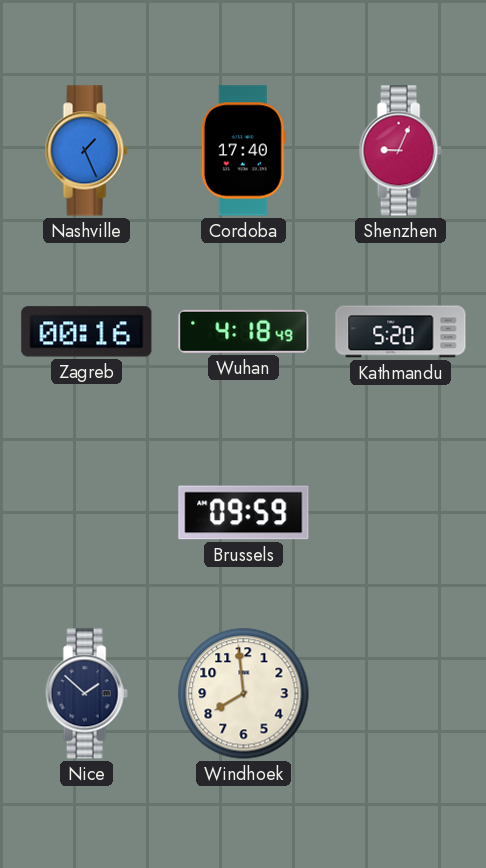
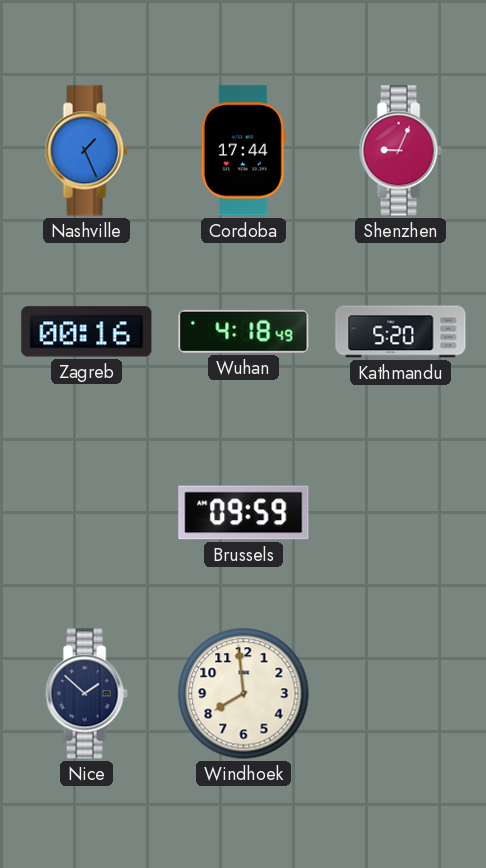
Cordoba: 17:40 -> 17:44 (243, 151)
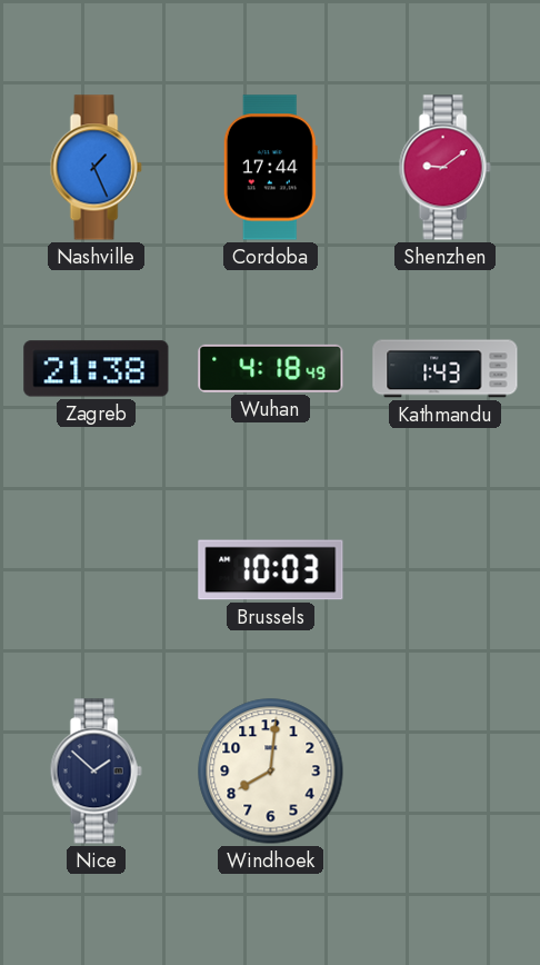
Shenzhen: 9:04 -> 9:09 (444, 168)
Zagreb: 00:16 -> 21:38 (97, 369)
Kathmandu: 5:20 -> 1:43 (446, 369)
Brussels: 09:59 -> 10:03 (271, 570)
Windhoek: 7:59 -> 8:01 (271, 772)
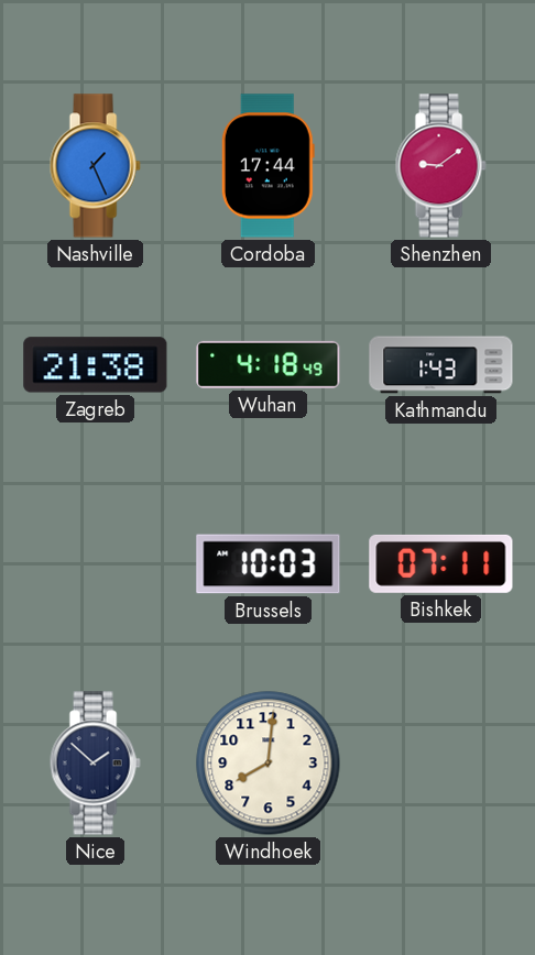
Bishkek: none -> 07:11 (441, 563)
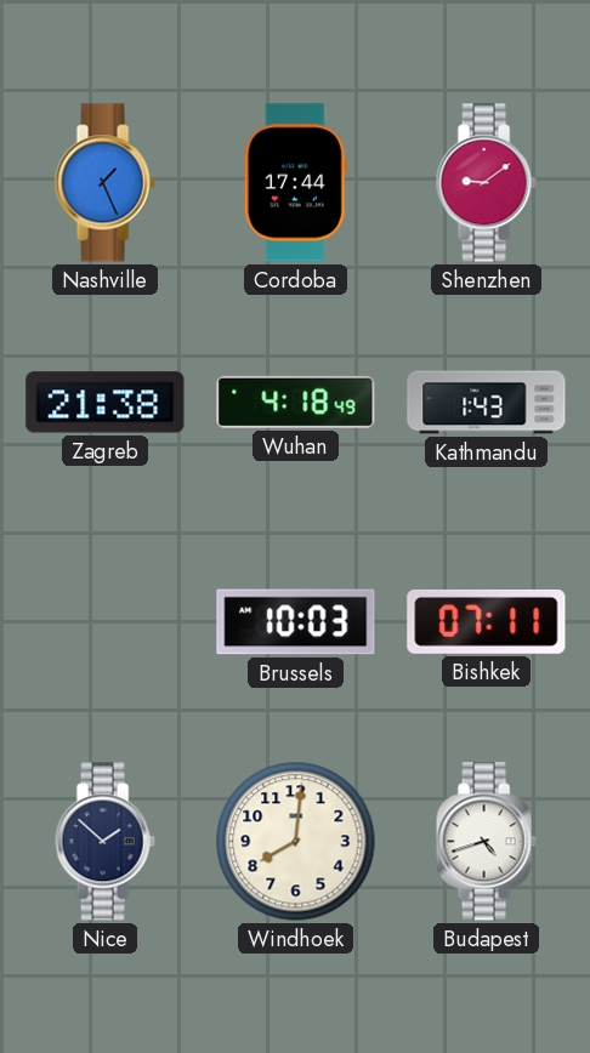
Budapest: none -> 4:42 (486, 842)
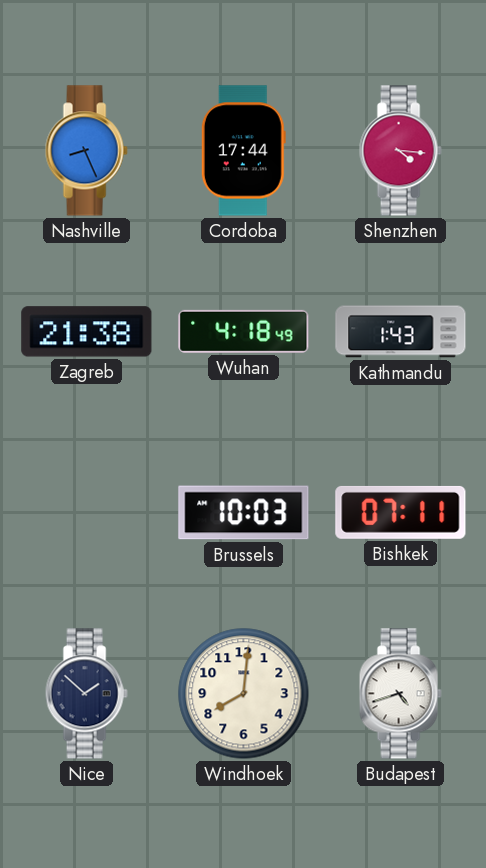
Nashville: 1:26 -> 8:26 (86, 151)
Shenzhen: 9:09 -> 4:16 (400, 151)
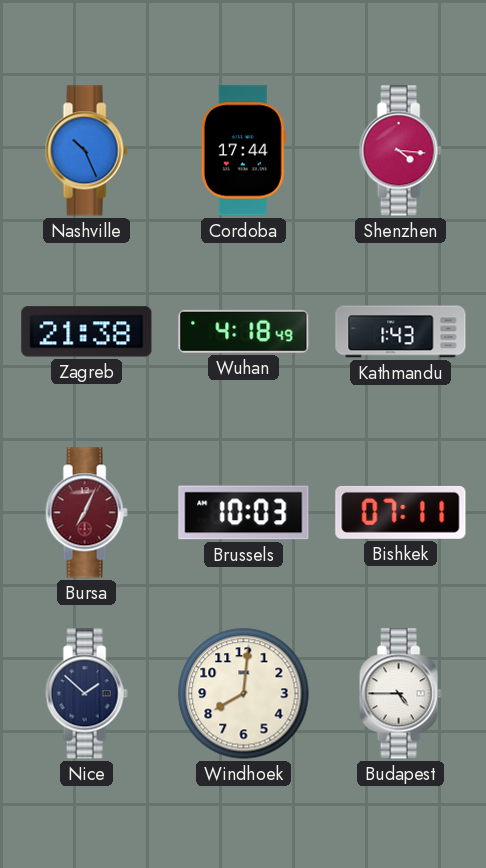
Nashville: 8:26 -> 10:26 (86, 151)
Bursa: none -> 7:04 (86, 513)
Budapest: 4:42 -> 4:45 (400, 694)
